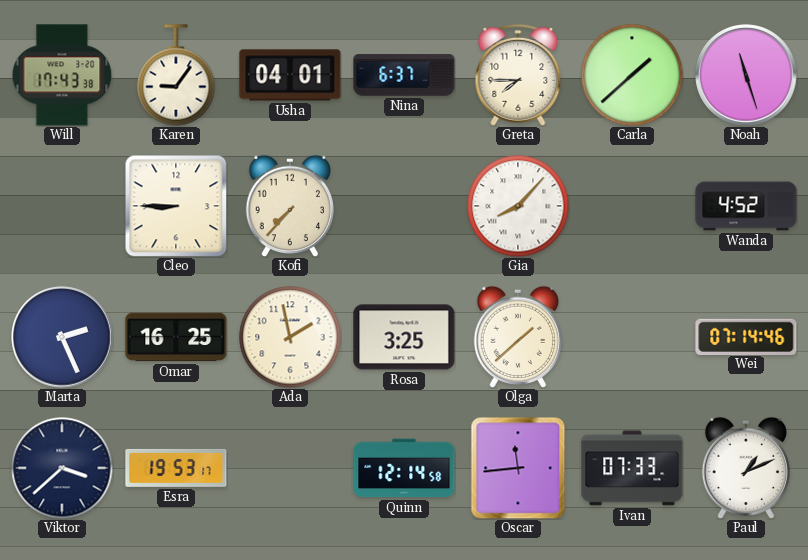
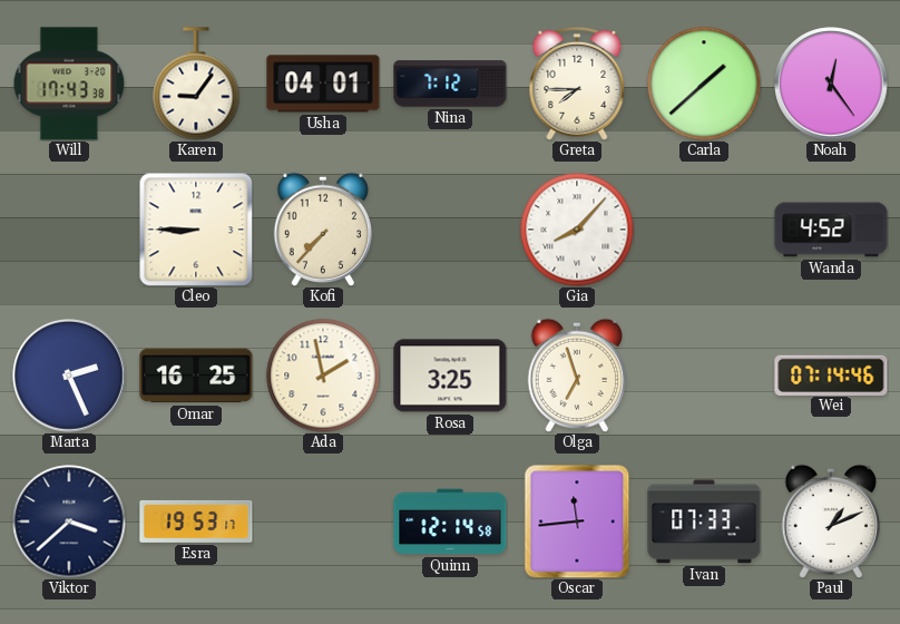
Nina: 6:37 -> 7:12 (450, 84)
Noah: 11:27 -> 12:24 (831, 84)
Olga: 1:38 -> 6:57 (576, 376)
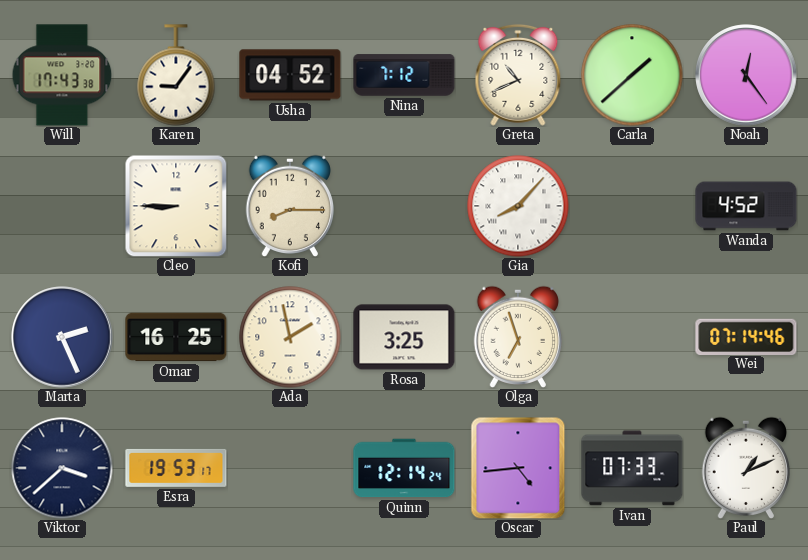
Usha: 04:01 -> 04:52 (290, 75)
Greta: 7:45 -> 10:41 (518, 75)
Kofi: 7:37 -> 8:15 (289, 206)
Quinn: 12:14:58 -> 12:14:24 (404, 468)
Oscar: 11:44 -> 4:44 (518, 468)
